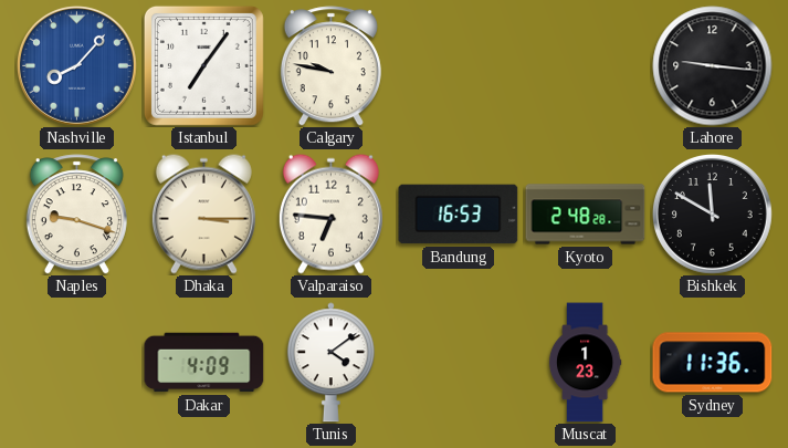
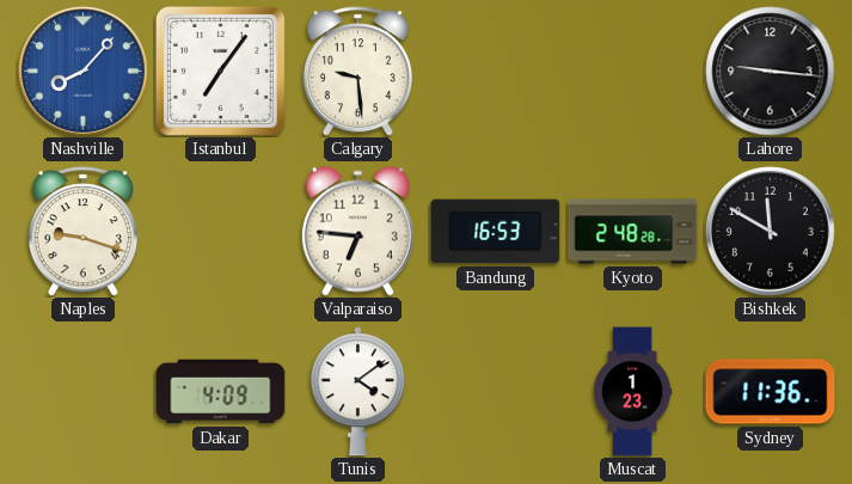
Calgary: 9:47 -> 9:29 (357, 72)
Dhaka: 3:15 -> none (203, 213)
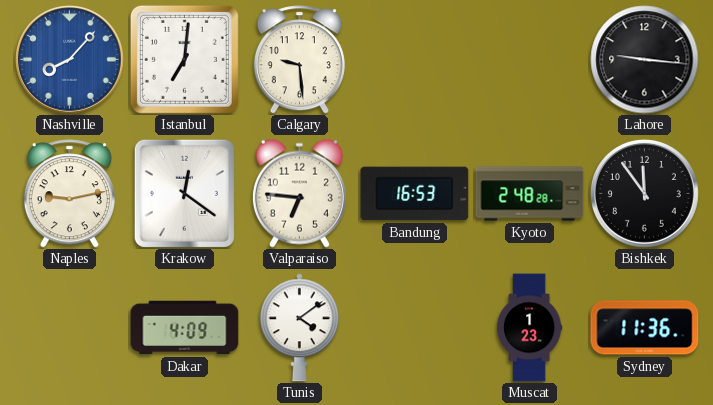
Istanbul: 7:06 -> 7:01 (184, 59)
Naples: 9:18 -> 9:13 (69, 194)
Krakow: none -> 12:21 (184, 193)
Bishkek: 11:50 -> 11:54 (644, 193)
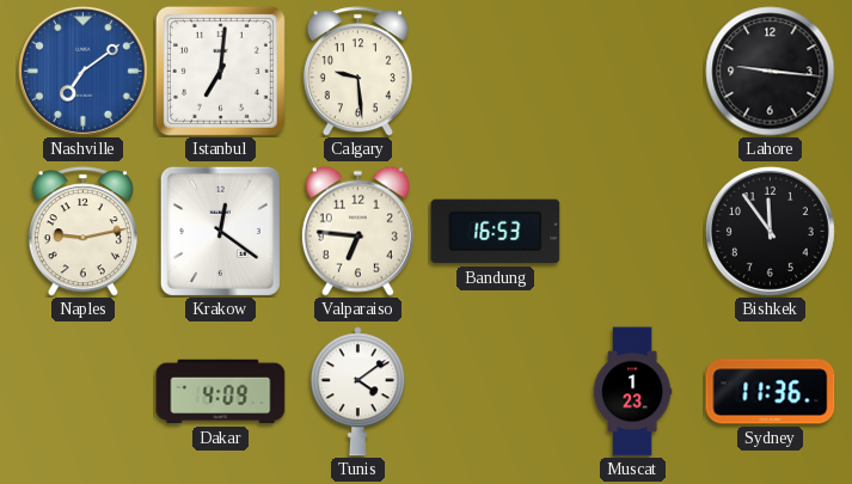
Nashville: 8:07 -> 7:09 (82, 71)
Kyoto: 2:48 -> none (530, 194)
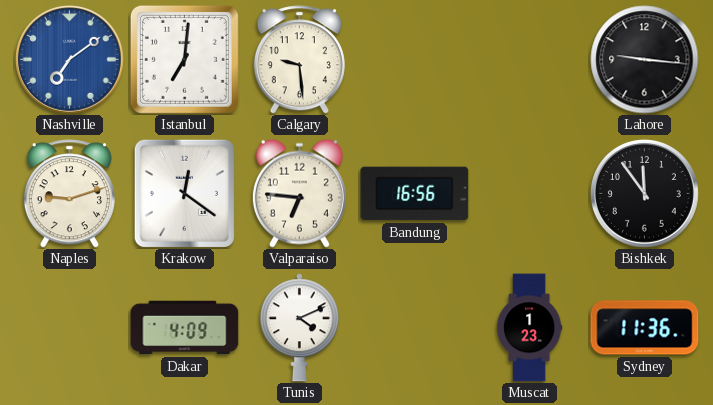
Naples: 9:13 -> 9:12 (69, 194)
Bandung: 16:53 -> 16:56 (415, 194)
Tunis: 4:09 -> 4:11 (299, 328)
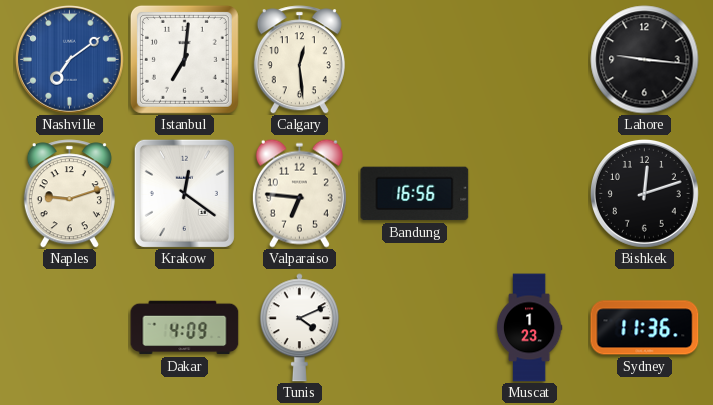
Calgary: 9:29 -> 12:29 (299, 60)
Bishkek: 11:54 -> 12:12 (644, 193)
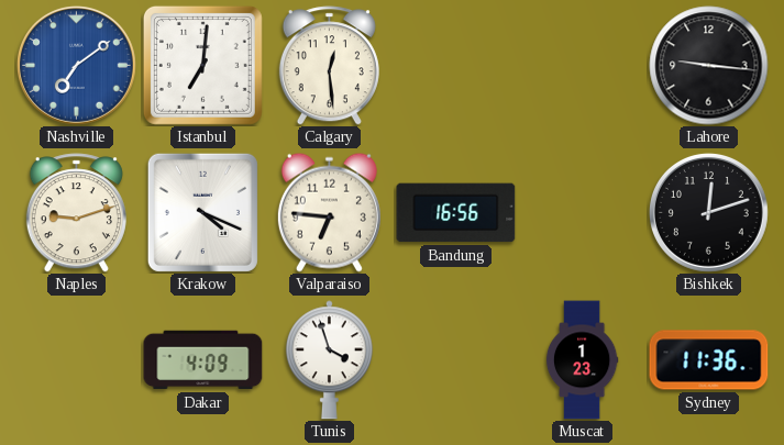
Krakow: 12:21 -> 4:19 (202, 212)
Tunis: 4:11 -> 3:57 (329, 360)
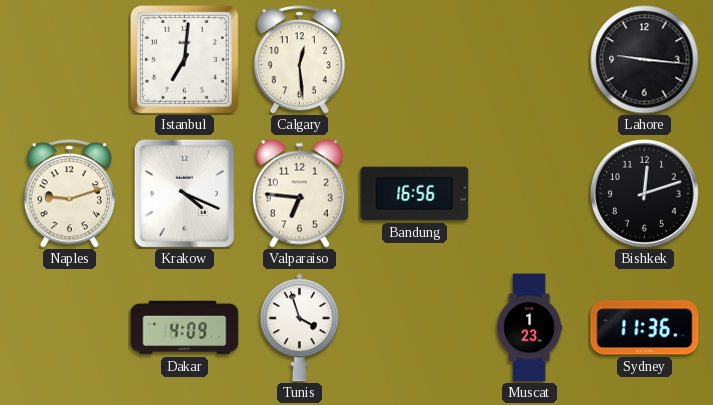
Nashville: 7:09 -> none (76, 65)
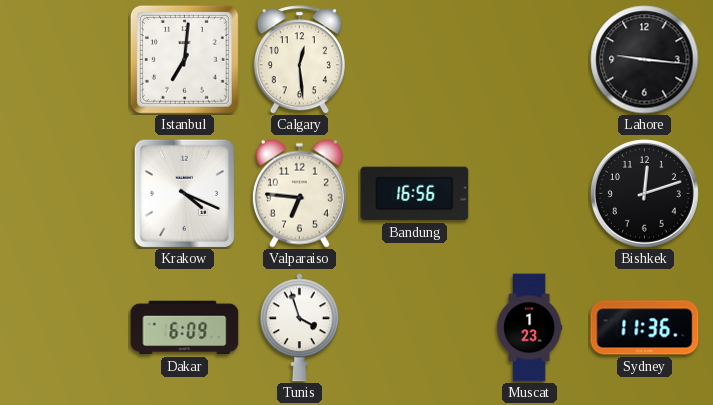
Naples: 9:12 -> none (69, 194)
Dakar: 4:09 -> 6:09 (185, 328)
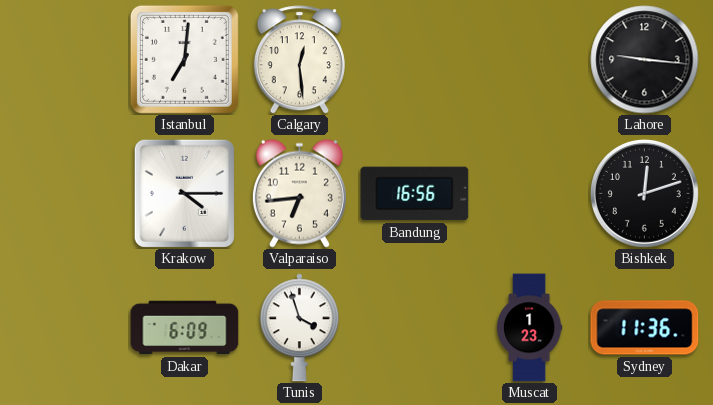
Krakow: 4:19 -> 4:15 (184, 193)
Valparaiso: 6:46 -> 6:44 (299, 193)
